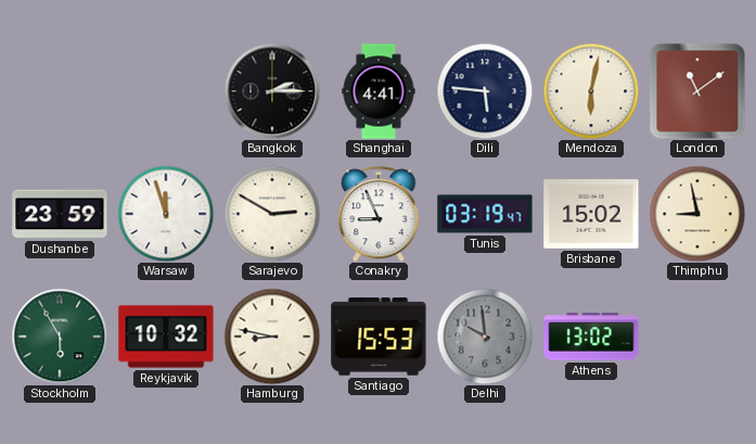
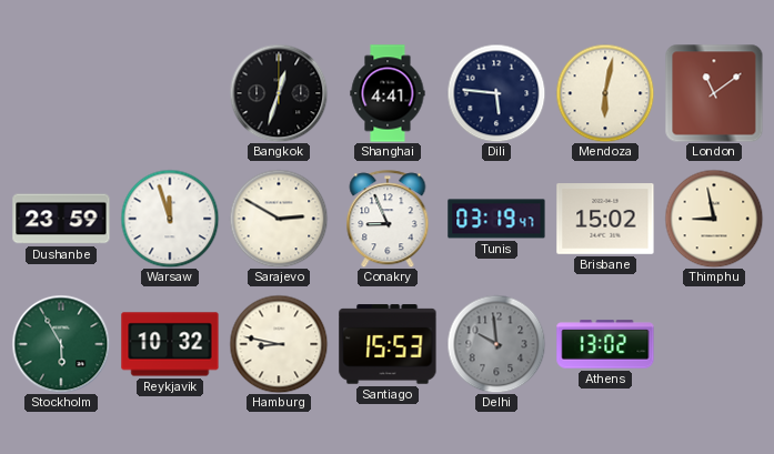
Bangkok: 2:15 -> 12:33 (279, 93)
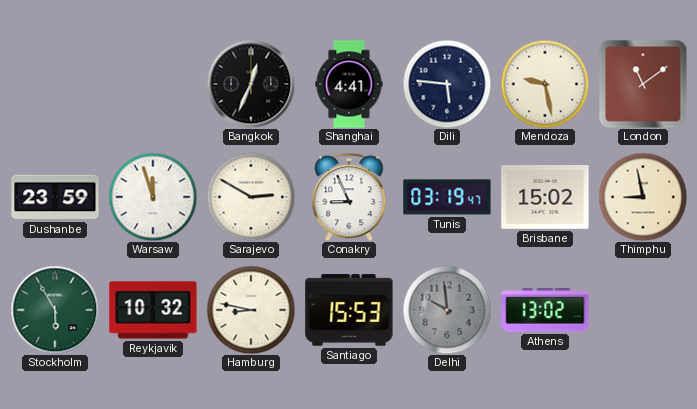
Bangkok: 12:33 -> 12:34 (251, 84)
Mendoza: 6:02 -> 9:28 (545, 84)
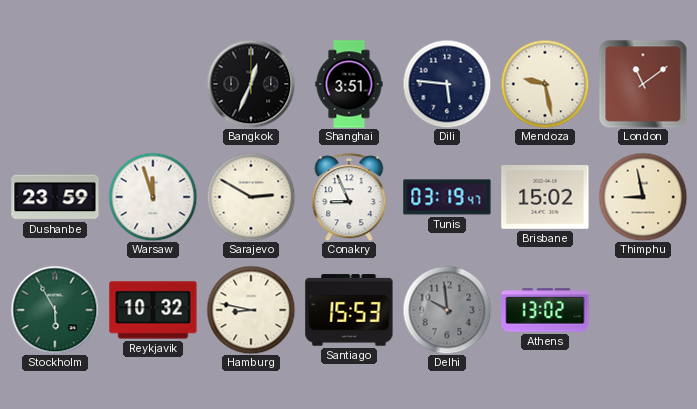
Shanghai: 4:41 -> 3:51 (349, 84)
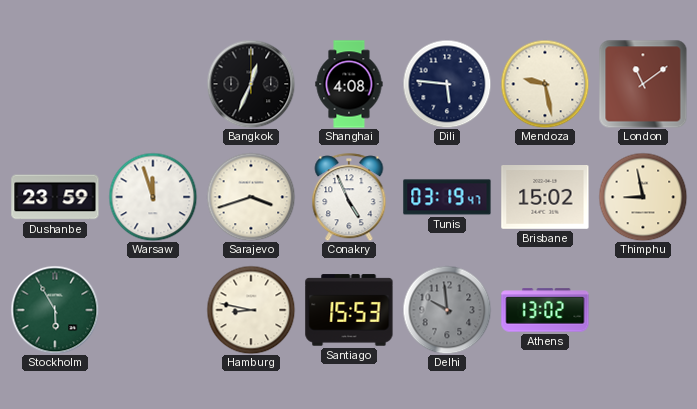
Shanghai: 3:51 -> 4:08 (349, 84)
Sarajevo: 2:50 -> 3:42 (251, 197)
Conakry: 8:56 -> 4:56 (349, 197)
Reykjavik: 10:32 -> none (153, 310)
